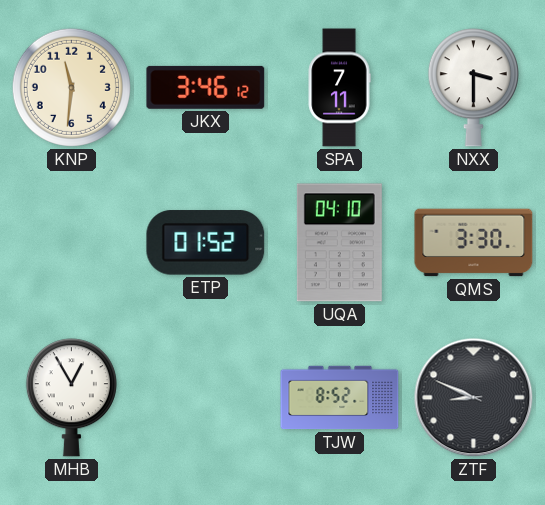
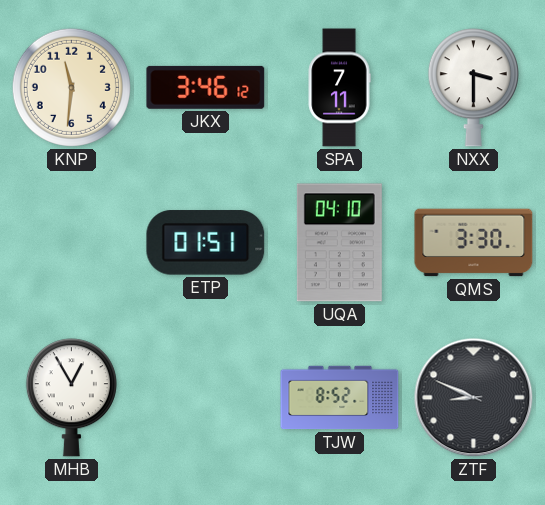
ETP: 01:52 -> 01:51 (206, 243)
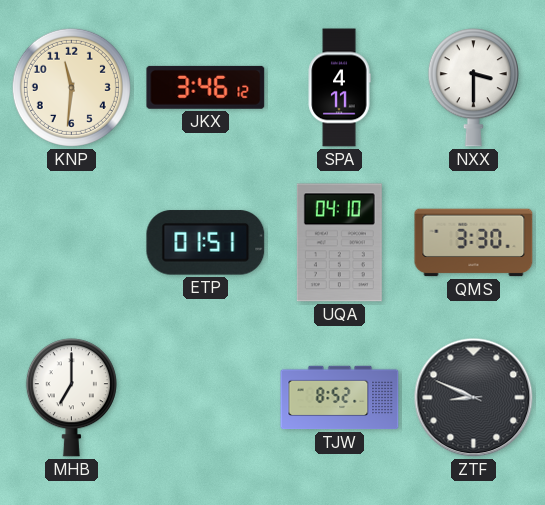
SPA: 7:11 -> 4:11 (339, 88)
MHB: 12:55 -> 7:00 (71, 398)
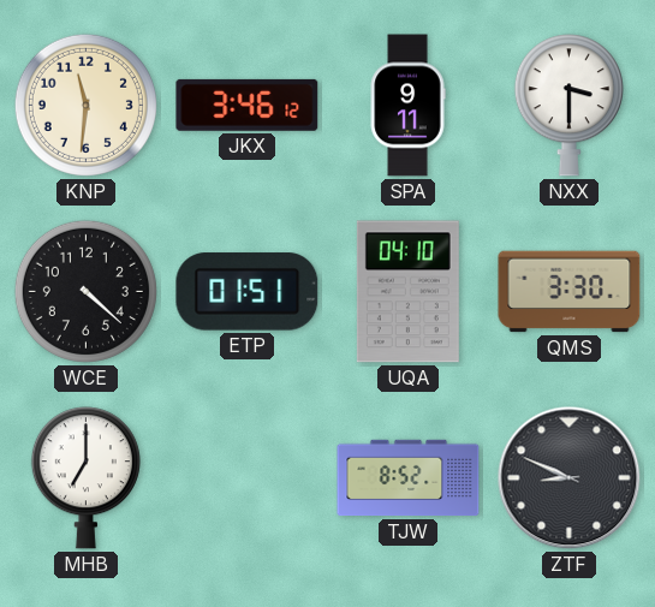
SPA: 4:11 -> 9:11 (407, 106)
WCE: none -> 4:22 (85, 291)
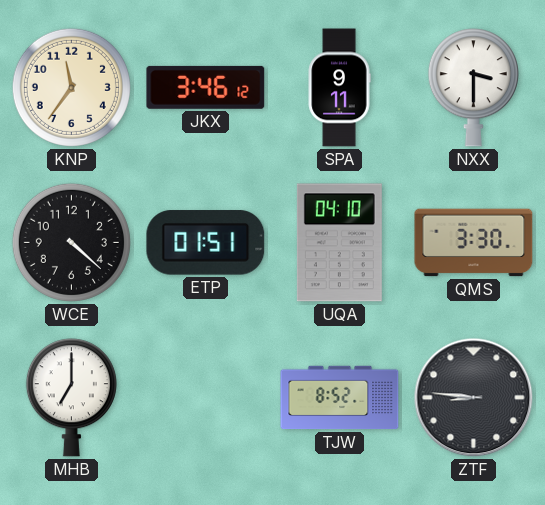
KNP: 11:31 -> 11:36 (71, 87)
ZTF: 8:49 -> 8:46 (474, 398)
